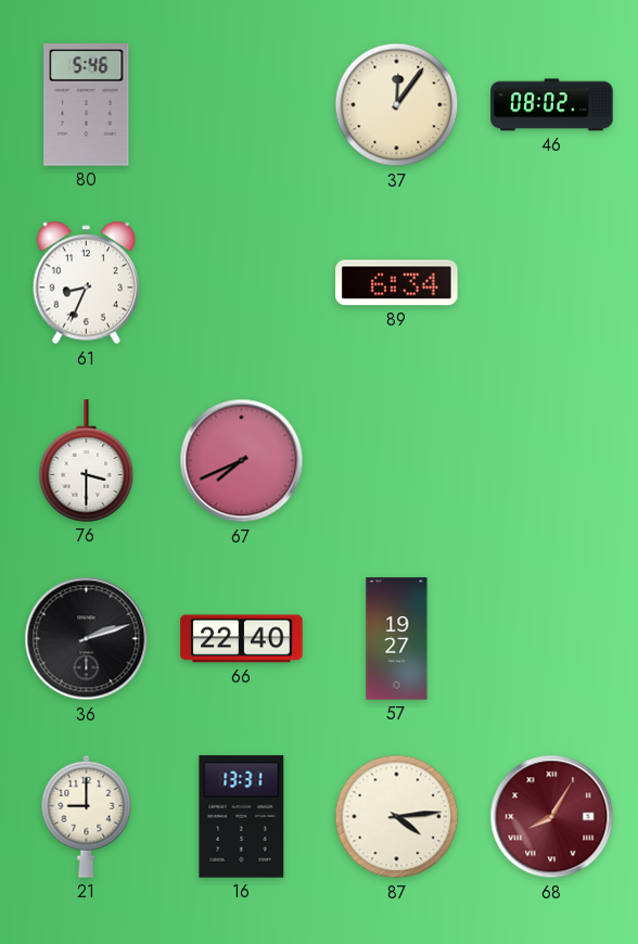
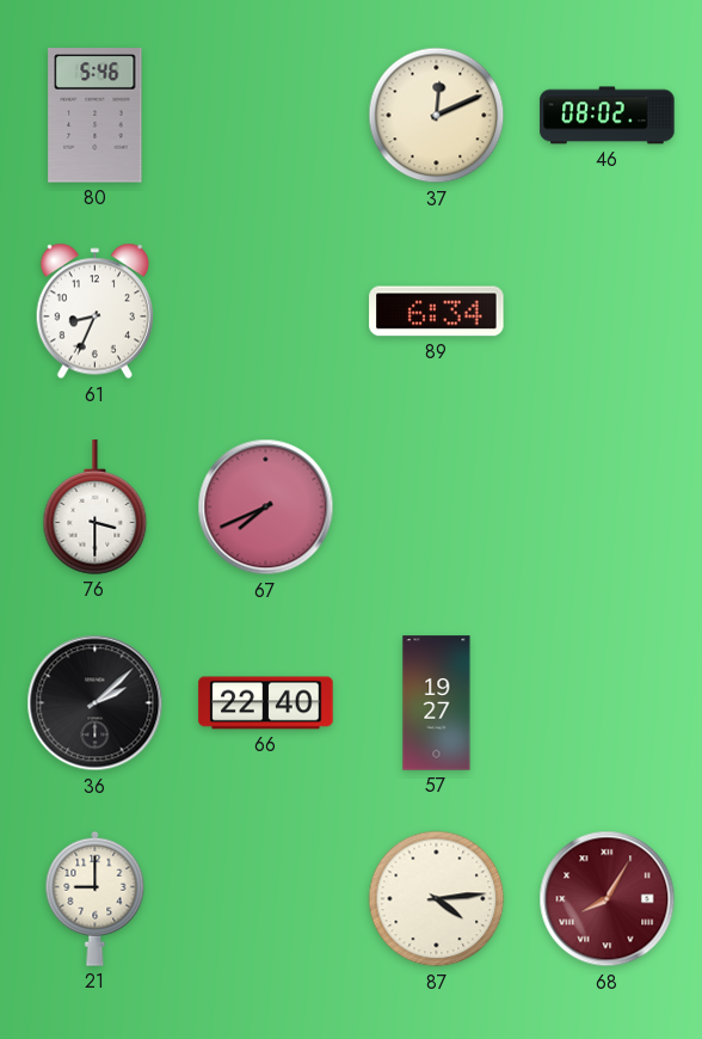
37: 12:06 -> 12:11 (437, 116)
36: 2:12 -> 2:08 (96, 703)
16: 13:31 -> none (242, 817)
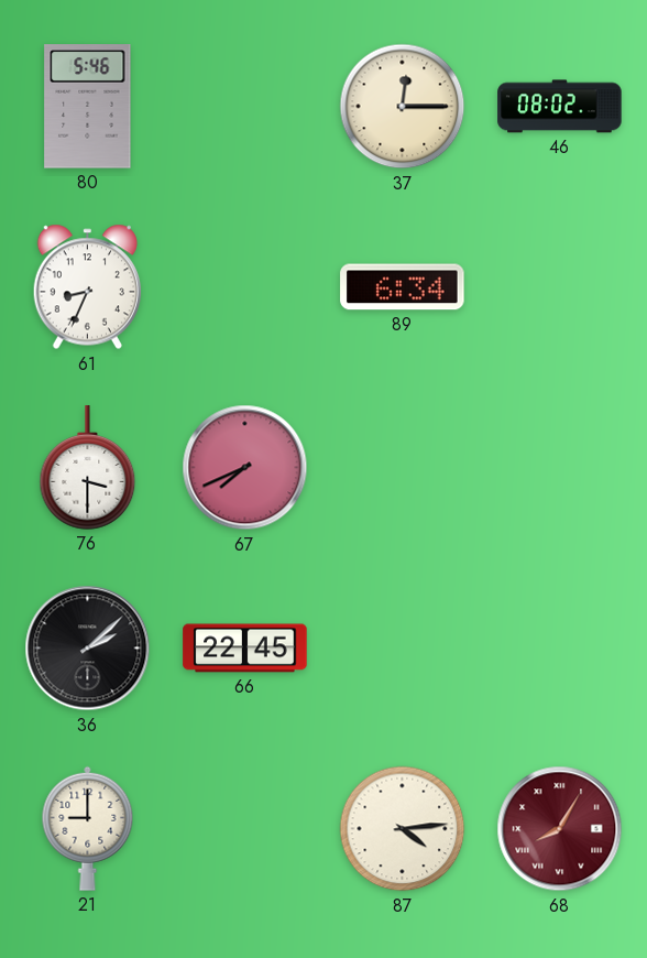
37: 12:11 -> 12:15 (403, 107)
66: 22:40 -> 22:45 (245, 649)
57: 19:27 -> none (437, 703)
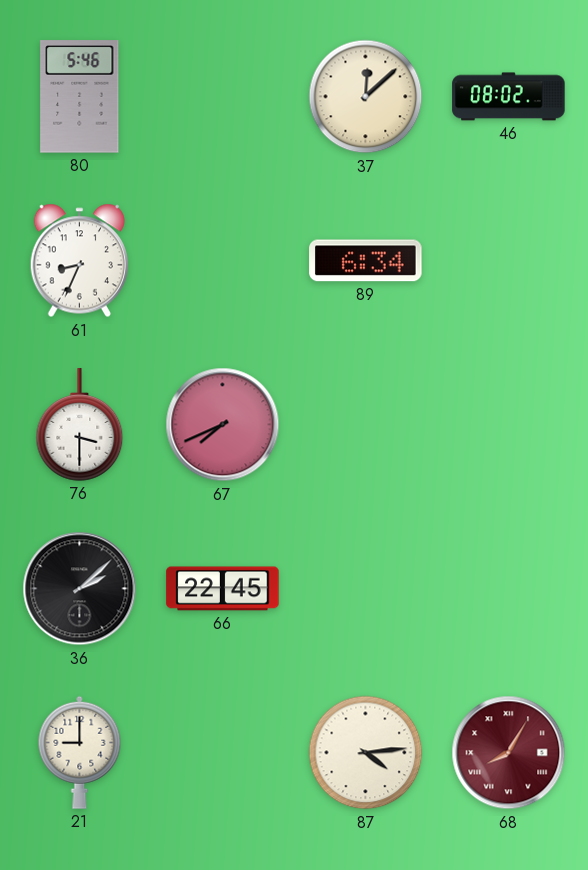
37: 12:15 -> 12:08 (366, 97)
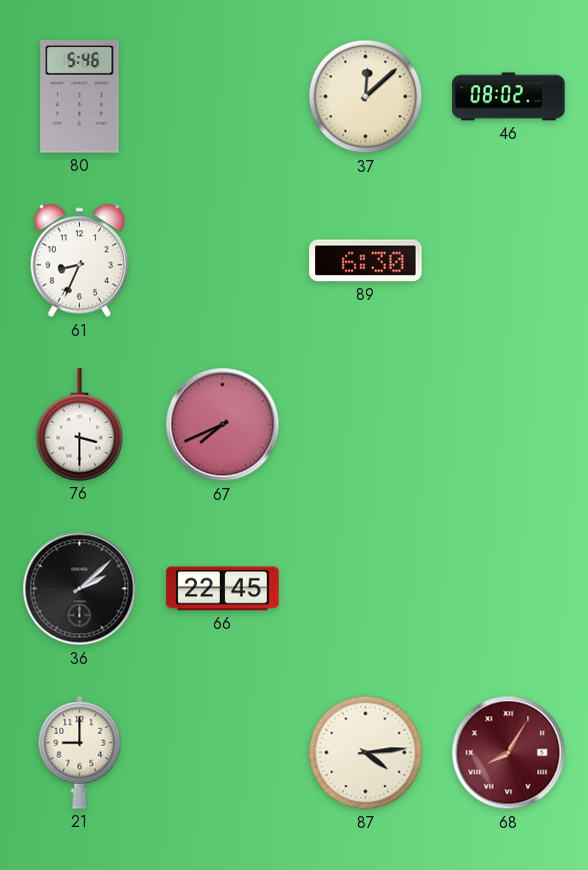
89: 6:34 -> 6:30 (366, 261)
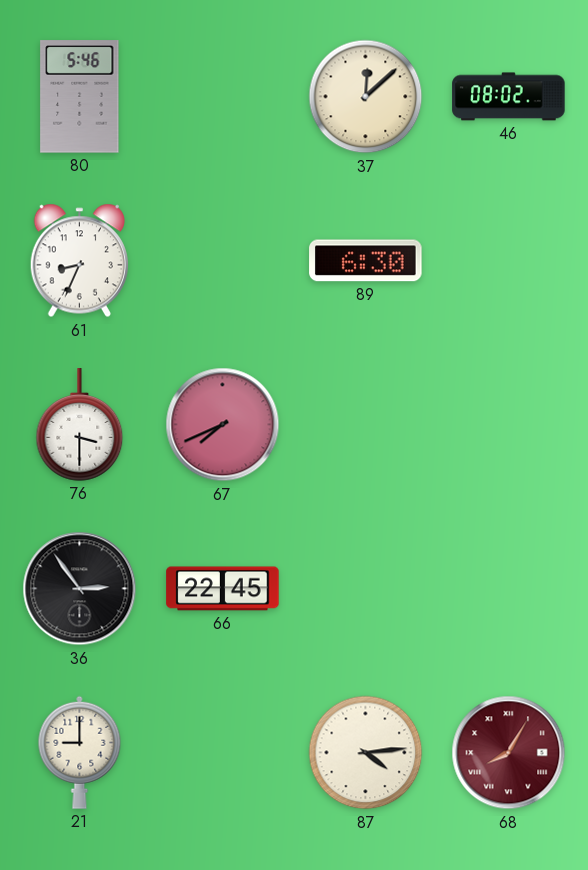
36: 2:08 -> 2:54 (80, 589)
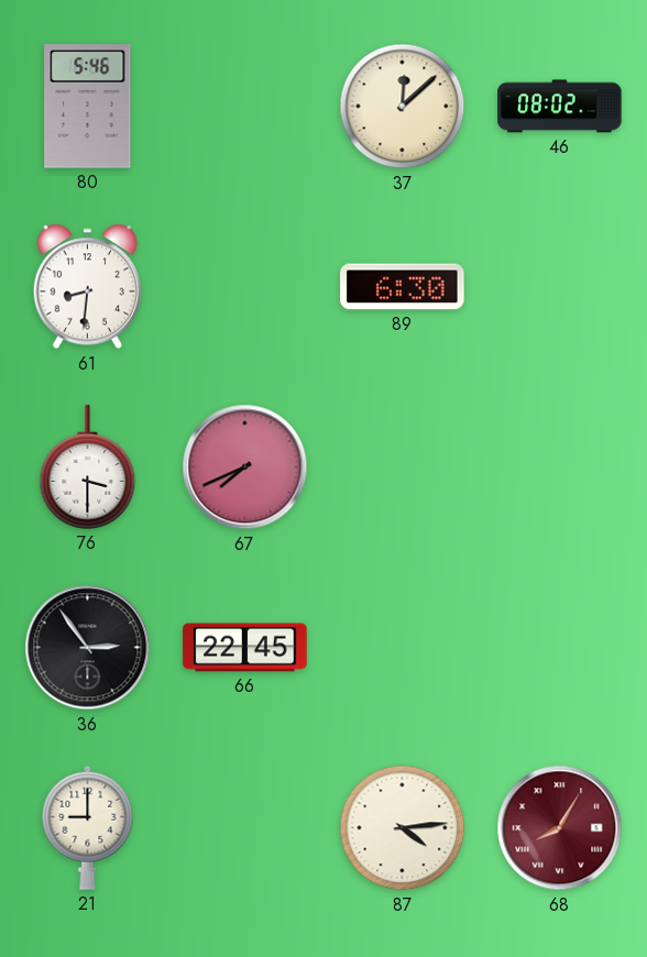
61: 8:34 -> 8:31 (87, 287)
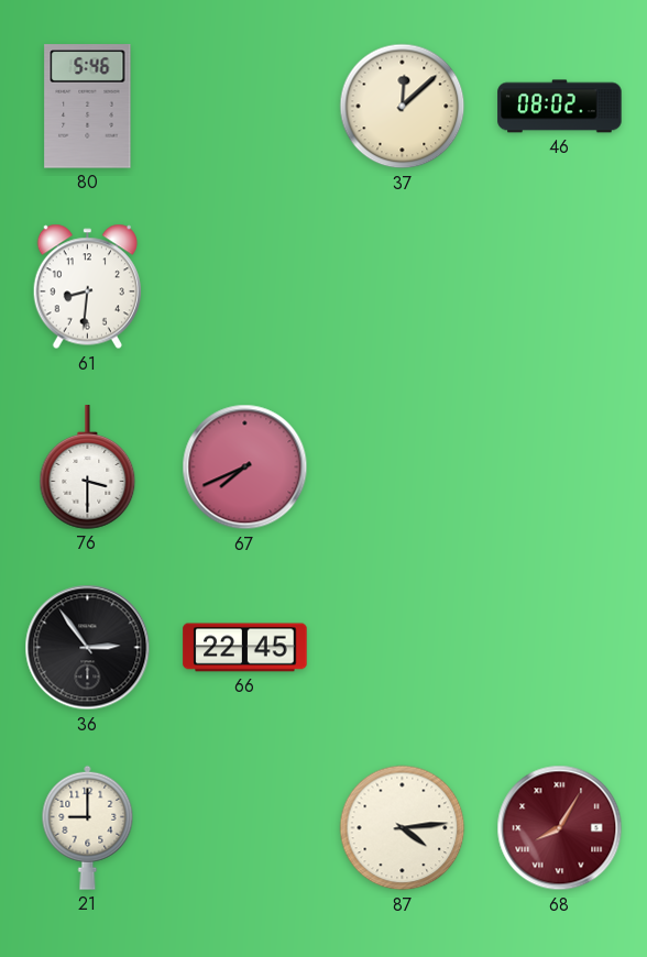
89: 6:30 -> none (403, 287)
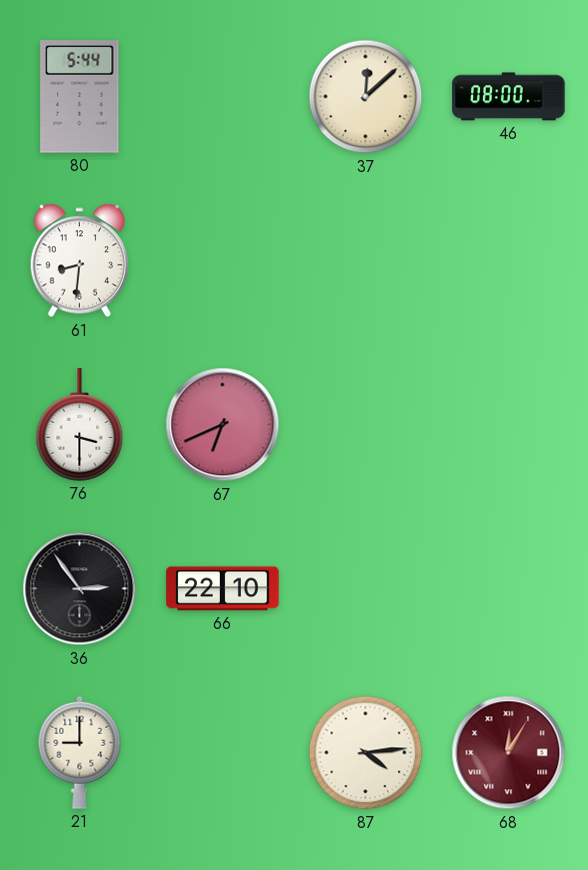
80: 5:46 -> 5:44 (80, 97)
46: 08:02 -> 08:00 (509, 97)
67: 7:41 -> 6:41 (223, 425)
66: 22:45 -> 22:10 (223, 589)
68: 8:05 -> 12:05 (509, 753)
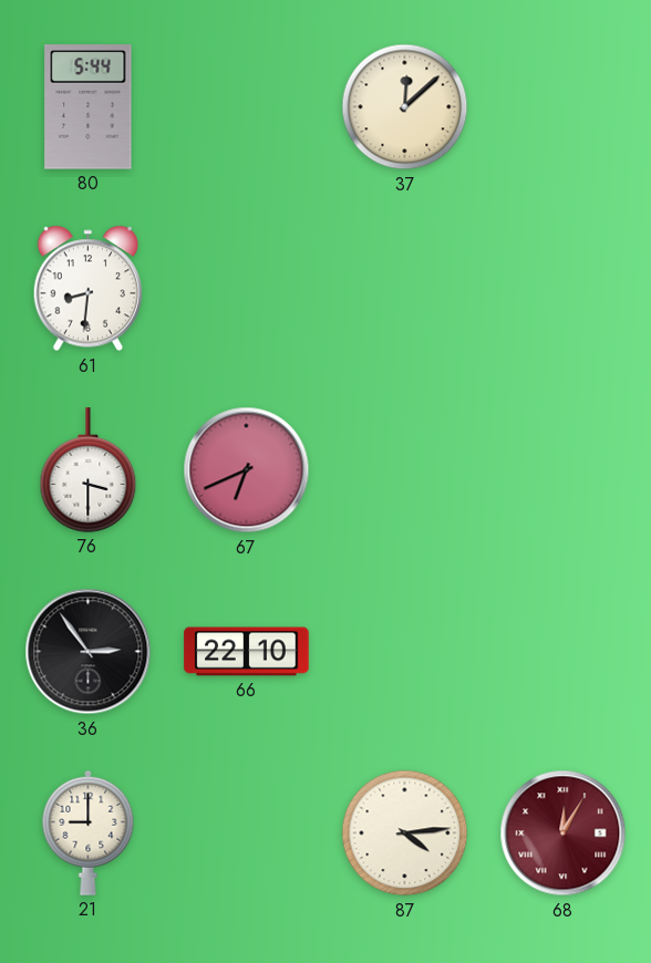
46: 08:00 -> none (509, 97)
